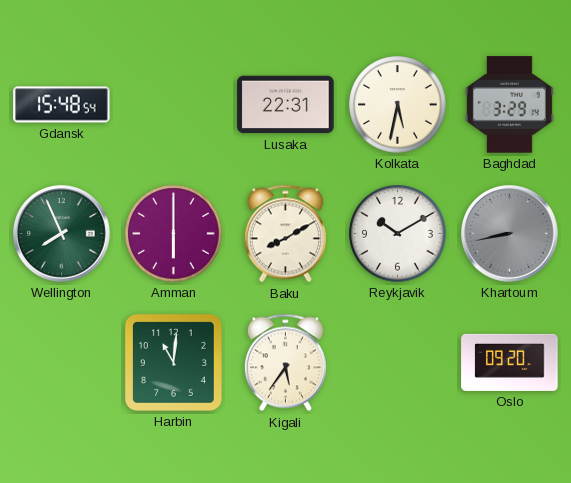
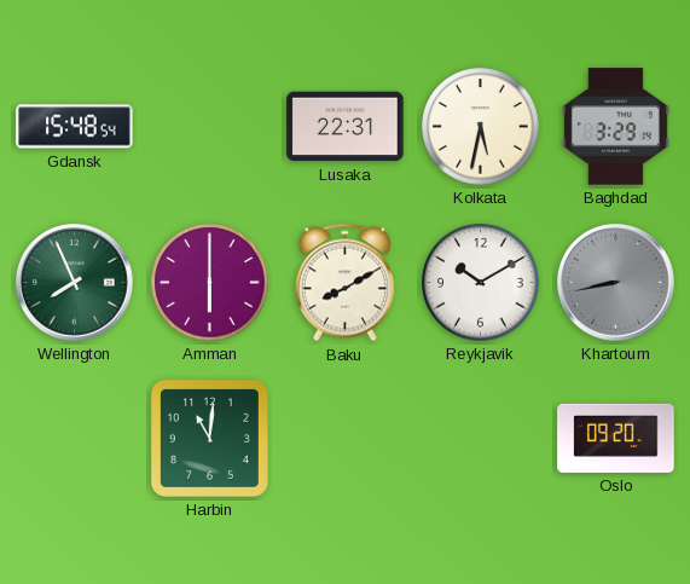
Kigali: 5:36 -> none (285, 363)
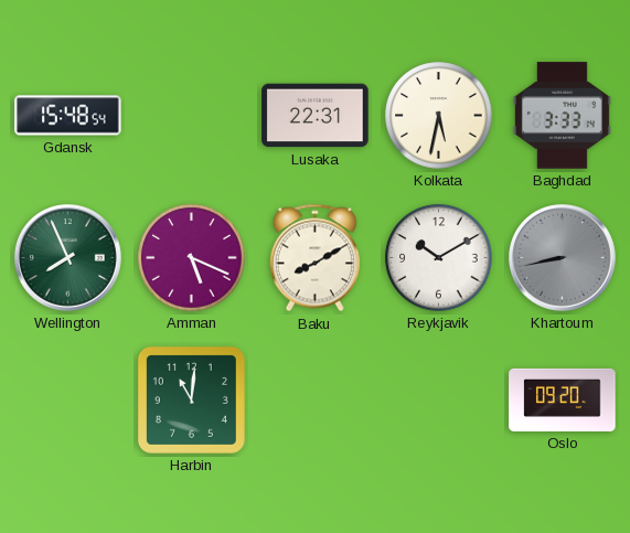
Baghdad: 3:29 -> 3:33 (562, 116)
Amman: 6:00 -> 5:19 (192, 258)
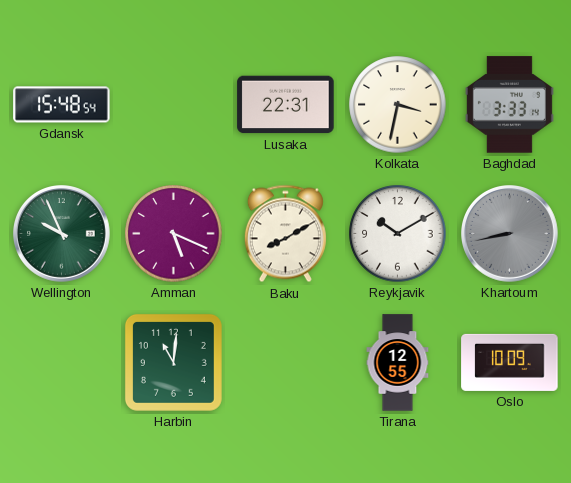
Kolkata: 5:32 -> 3:32 (398, 105)
Wellington: 7:56 -> 9:56 (62, 234)
Tirana: none -> 12:55 (398, 363)
Oslo: 09:20 -> 10:09 (510, 362)
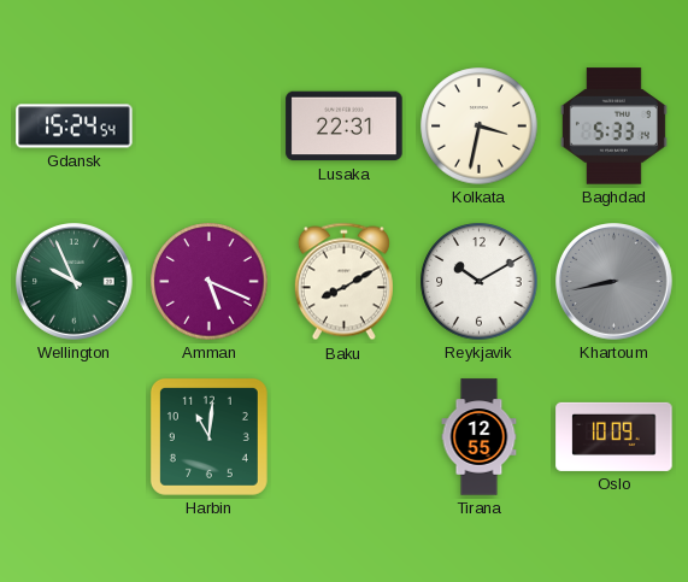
Gdansk: 15:48 -> 15:24 (75, 127)
Baghdad: 3:33 -> 5:33 (613, 127)
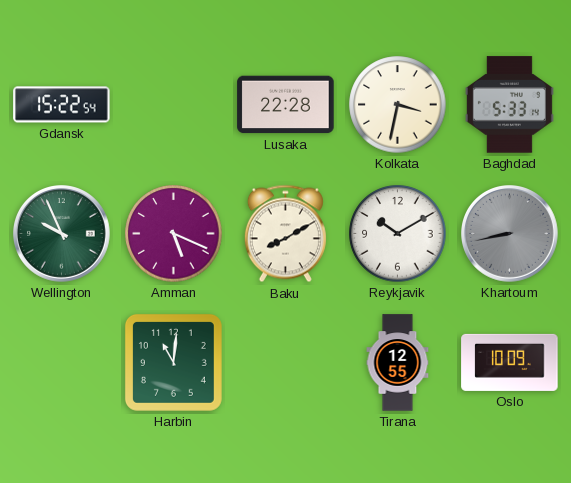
Gdansk: 15:24 -> 15:22 (62, 105)
Lusaka: 22:31 -> 22:28 (286, 105)
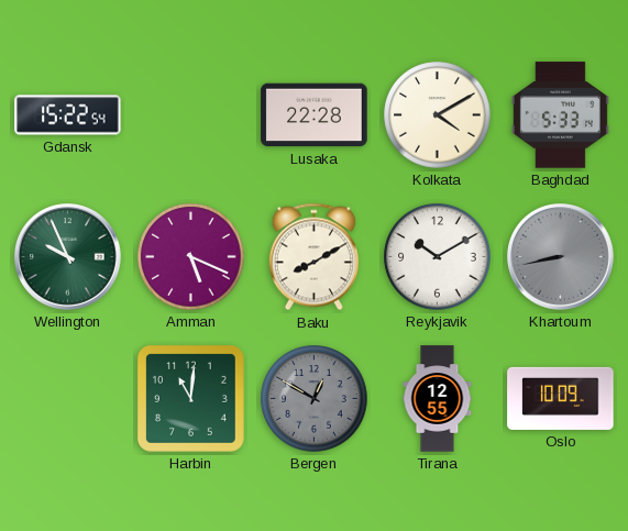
Kolkata: 3:32 -> 4:10 (438, 115)
Bergen: none -> 12:50 (315, 399)
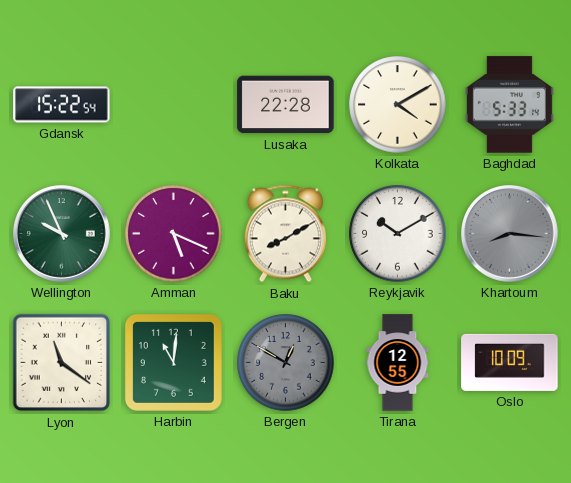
Khartoum: 8:43 -> 8:16 (510, 234)
Lyon: none -> 11:21 (62, 363)
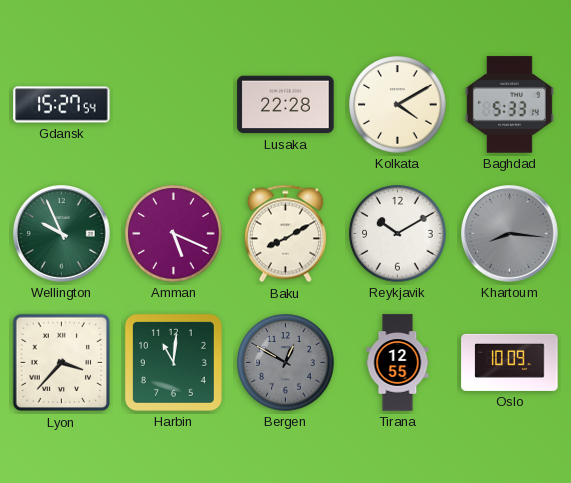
Gdansk: 15:22 -> 15:27 (62, 105)
Lyon: 11:21 -> 3:37 (62, 363)
